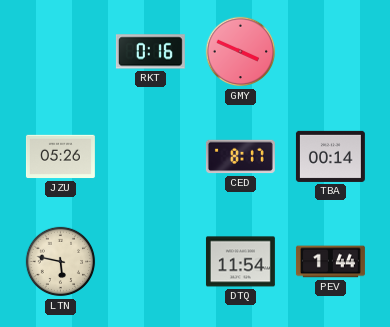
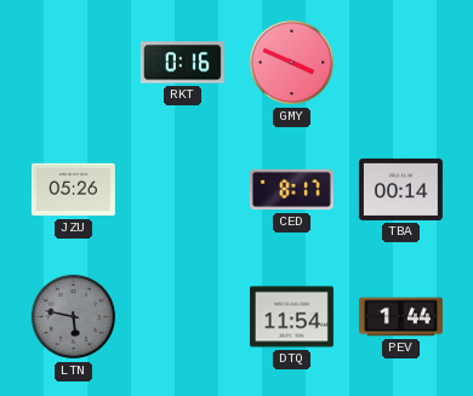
LTN dial: cream -> grey (74, 317)
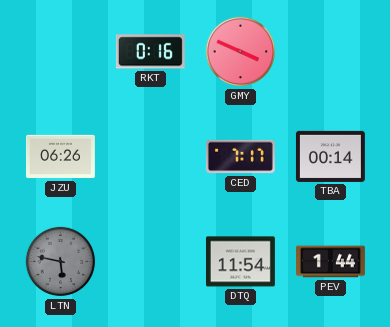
JZU: 05:26 -> 06:26 (60, 157)
CED: 8:17 -> 7:17 (240, 157)
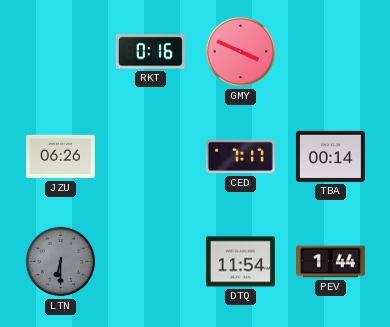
LTN: 5:47 -> 6:30 (61, 262)
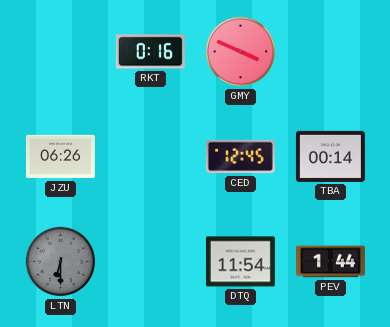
CED: 7:17 -> 12:45 (240, 157)
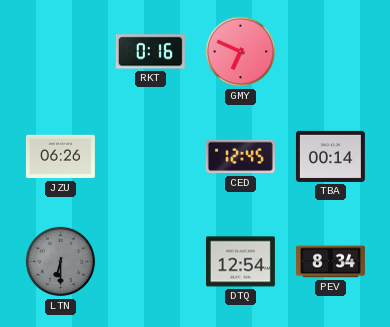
GMY: 3:49 -> 6:49 (241, 52)
DTQ: 11:54 -> 12:54 (240, 262)
PEV: 1:44 -> 8:34 (330, 262)
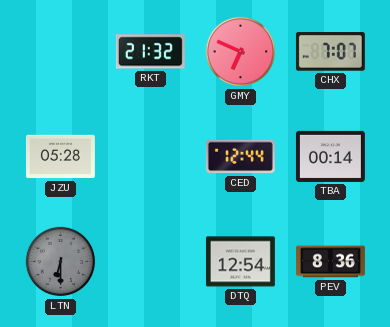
RKT: 0:16 -> 21:32 (150, 52)
CHX: none -> 7:07 (330, 52)
JZU: 06:26 -> 05:28 (60, 157)
CED: 12:45 -> 12:44 (240, 157)
PEV: 8:34 -> 8:36 (330, 262)
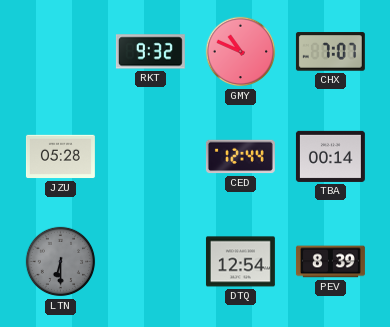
RKT: 21:32 -> 9:32 (150, 52)
GMY: 6:49 -> 10:49 (241, 52)
PEV: 8:36 -> 8:39 (330, 262)
